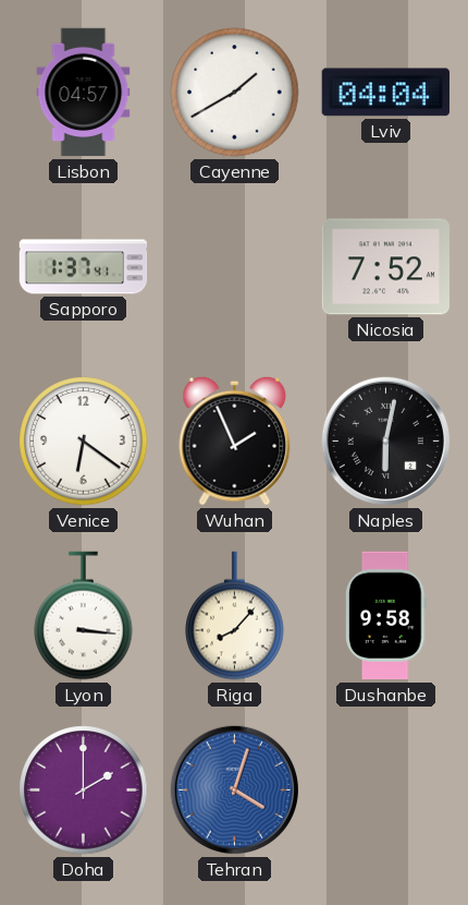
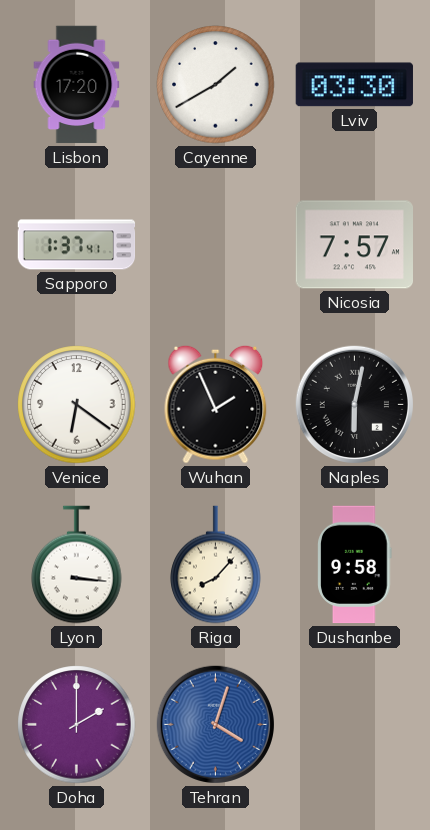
Lisbon: 04:57 -> 17:20 (77, 85)
Lviv: 04:04 -> 03:30 (354, 85)
Nicosia: 7:52 -> 7:57 (354, 245)
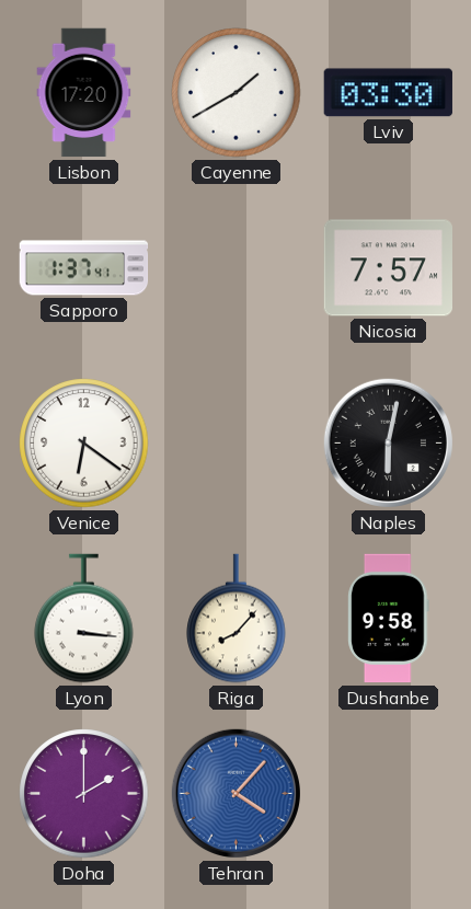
Wuhan: 1:56 -> none (216, 404)
Tehran: 4:03 -> 4:07 (235, 793)
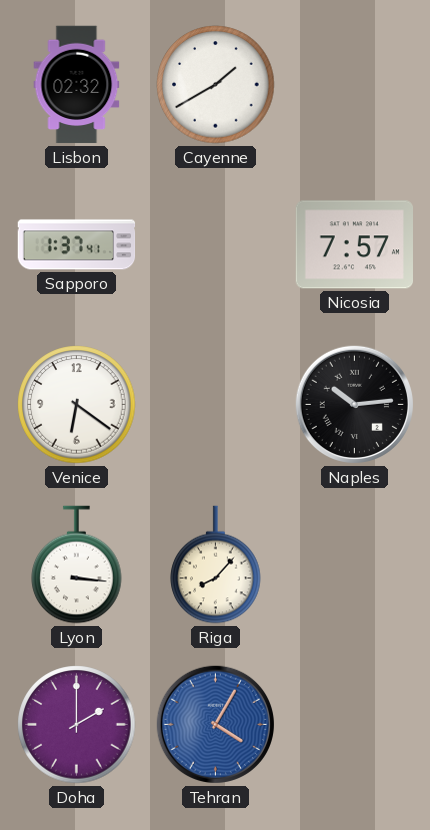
Lisbon: 17:20 -> 02:32 (77, 85)
Lviv: 03:30 -> none (388, 93)
Naples: 6:02 -> 10:14 (354, 404)
Dushanbe: 9:58 -> none (389, 619)
Tehran: 4:07 -> 4:05 (215, 724)
